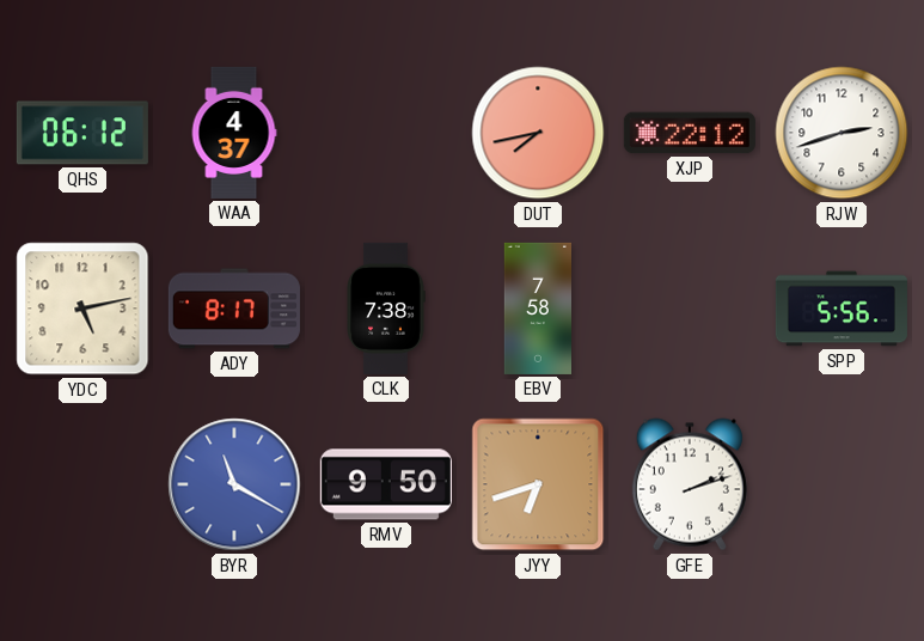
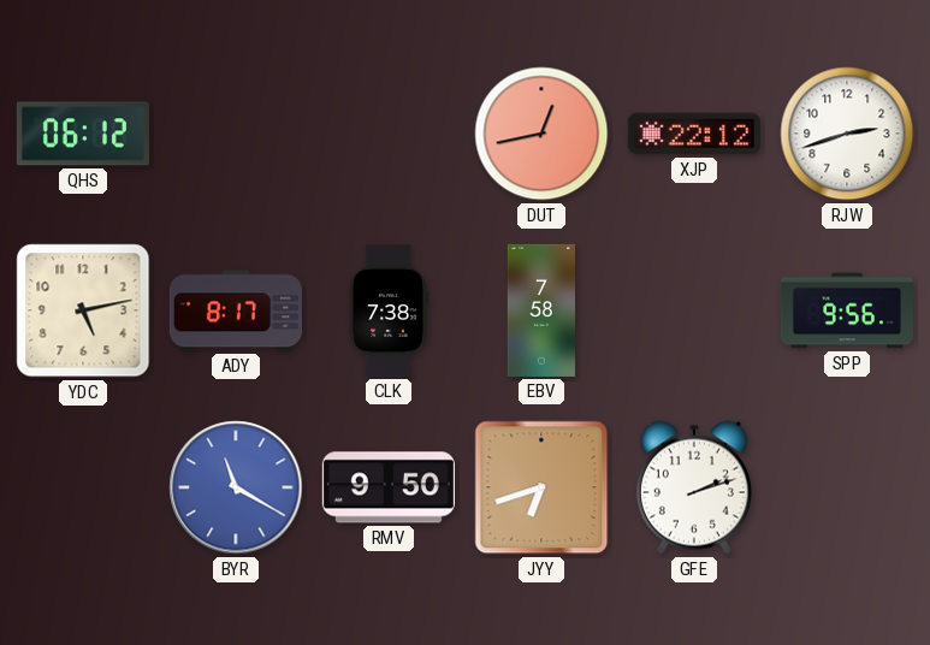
WAA: 4:37 -> none (234, 133)
DUT: 7:43 -> 12:43 (541, 134)
SPP: 5:56 -> 9:56 (847, 310)
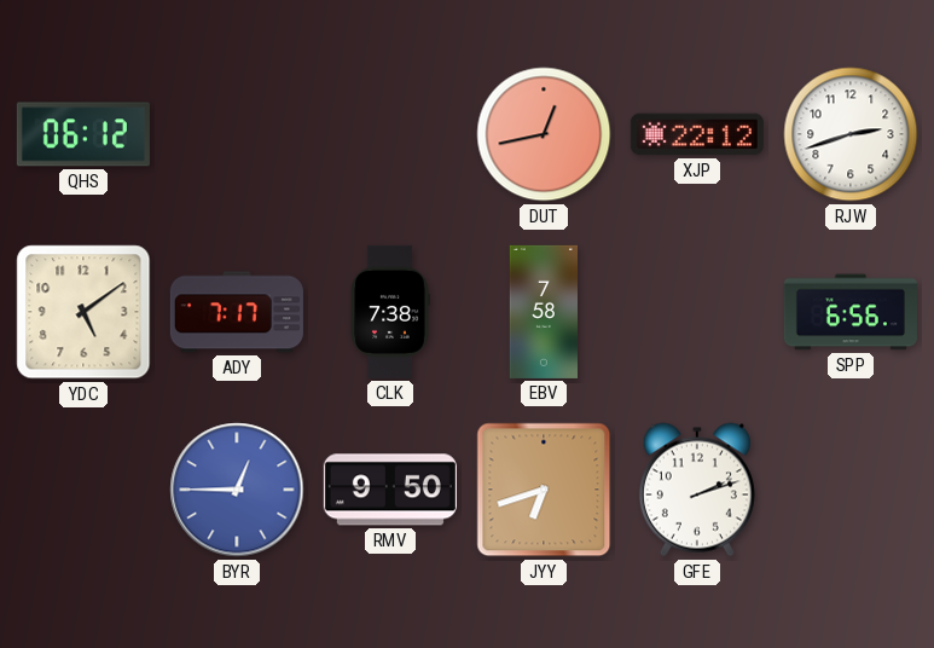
YDC: 5:13 -> 5:09 (83, 312)
ADY: 8:17 -> 7:17 (237, 312)
SPP: 9:56 -> 6:56 (851, 312)
BYR: 11:20 -> 12:45 (237, 490)
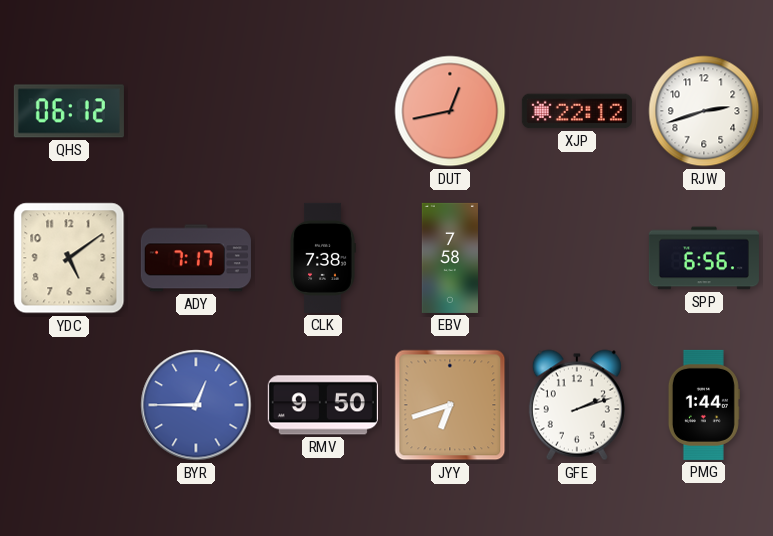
PMG: none -> 1:44 (704, 405)
